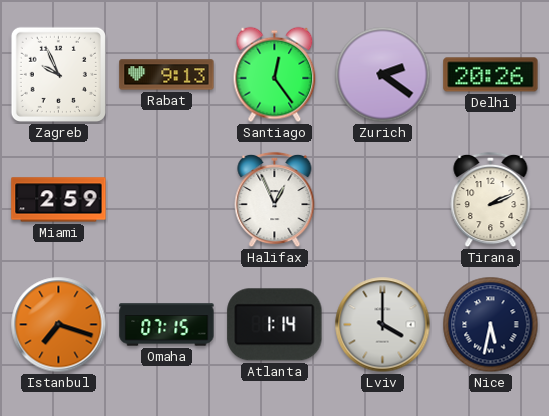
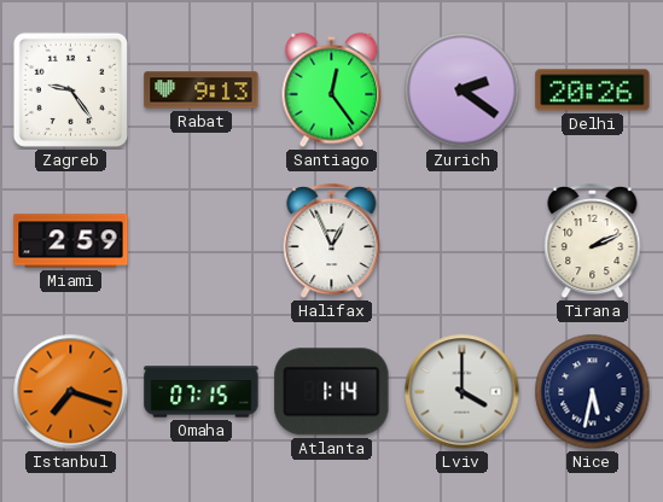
Zagreb: 9:56 -> 9:24 (70, 89)
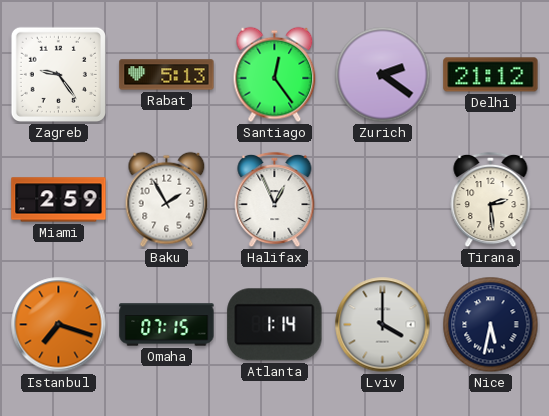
Rabat: 9:13 -> 5:13 (167, 75)
Delhi: 20:26 -> 21:12 (491, 75)
Baku: none -> 1:55 (167, 200)
Tirana: 2:11 -> 2:29 (491, 200)
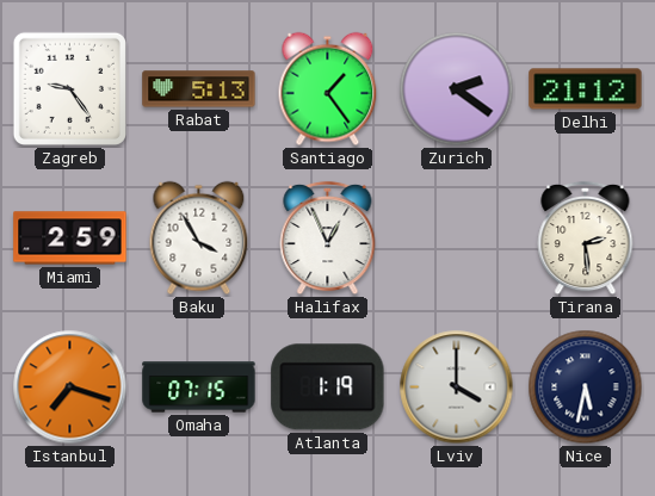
Santiago: 12:24 -> 1:24 (328, 89)
Baku: 1:55 -> 3:55 (199, 238)
Atlanta: 1:14 -> 1:19 (328, 387)
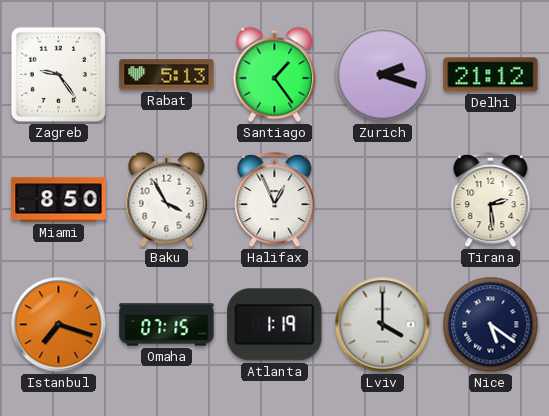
Zurich: 2:21 -> 2:18 (383, 75)
Miami: 2:59 -> 8:50 (59, 200)
Nice: 5:32 -> 5:21 (491, 325)
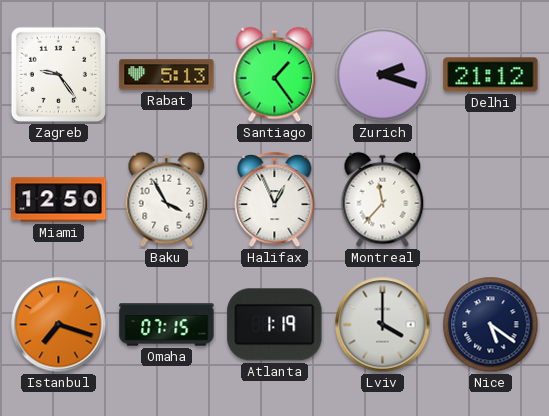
Miami: 8:50 -> 12:50 (59, 200)
Montreal: none -> 11:37 (383, 200)
Tirana: 2:29 -> none (491, 200)
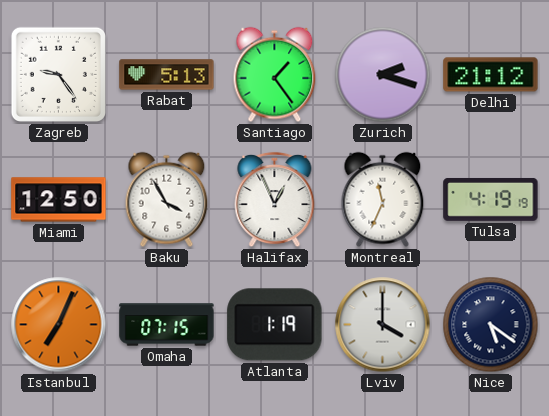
Montreal: 11:37 -> 11:34 (383, 200)
Tulsa: none -> 4:19 (491, 199)
Istanbul: 7:18 -> 7:04 (59, 325)
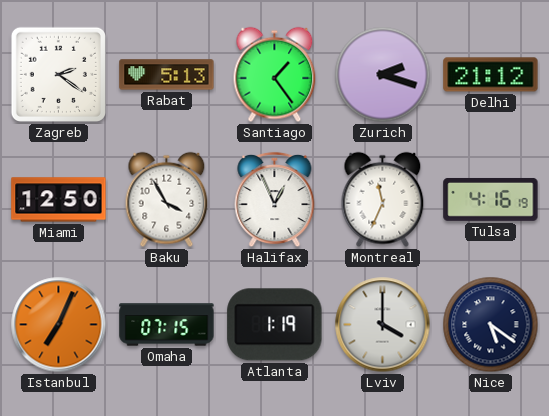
Zagreb: 9:24 -> 2:21 (58, 74)
Tulsa: 4:19 -> 4:16 (491, 199)
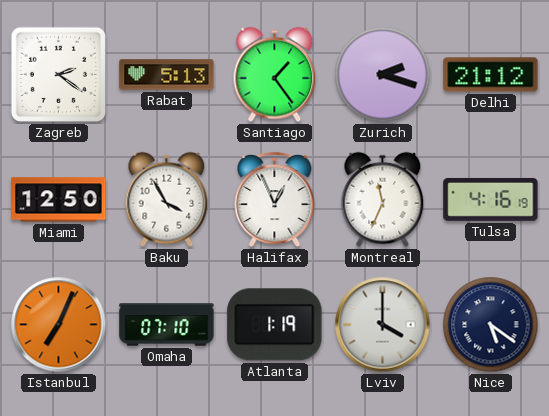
Omaha: 07:15 -> 07:10 (167, 325)
